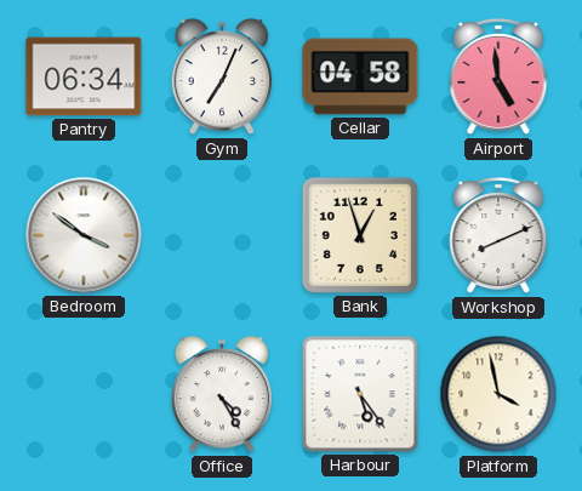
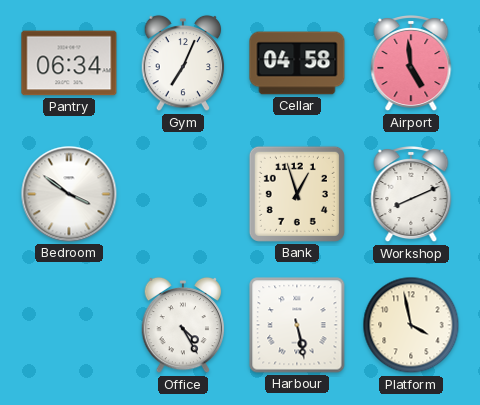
Harbour: 5:24 -> 5:28 (297, 325)
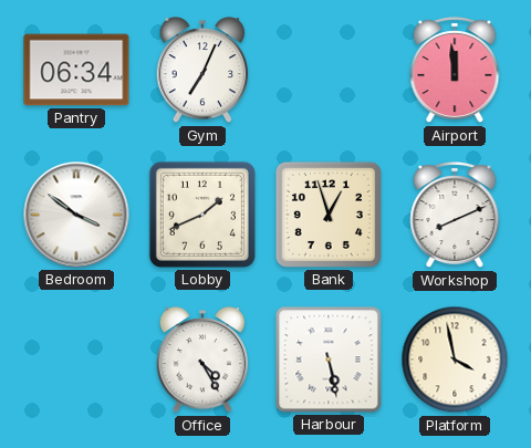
Cellar: 04:58 -> none (297, 63)
Airport: 4:59 -> 11:59 (455, 71)
Lobby: none -> 1:41 (202, 215)
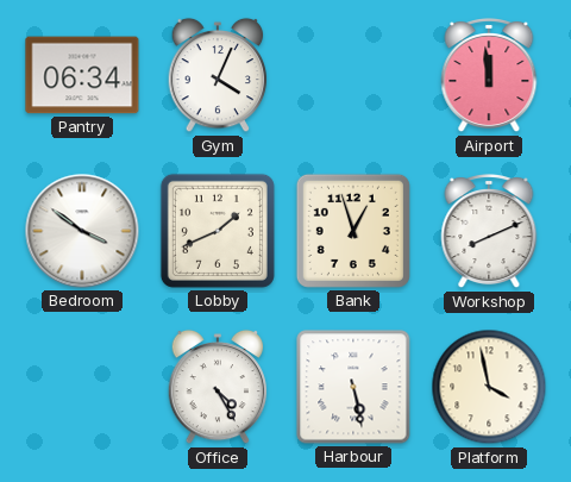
Gym: 7:04 -> 4:04 (218, 75)
